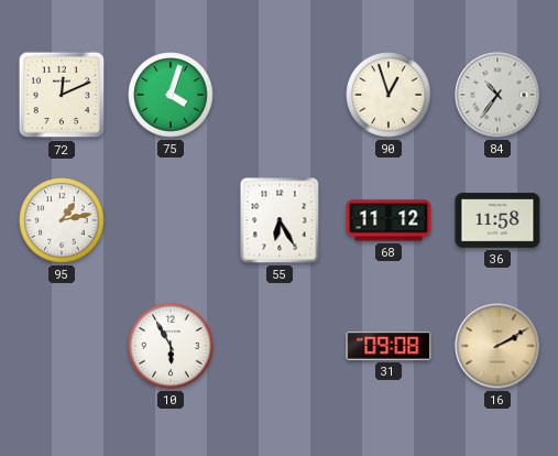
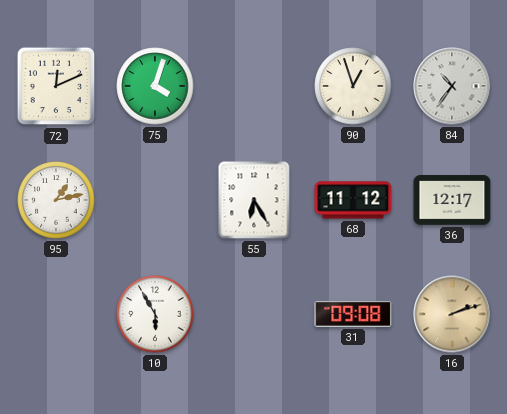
36: 11:58 -> 12:17 (452, 200)
16: 2:10 -> 2:12 (452, 314)
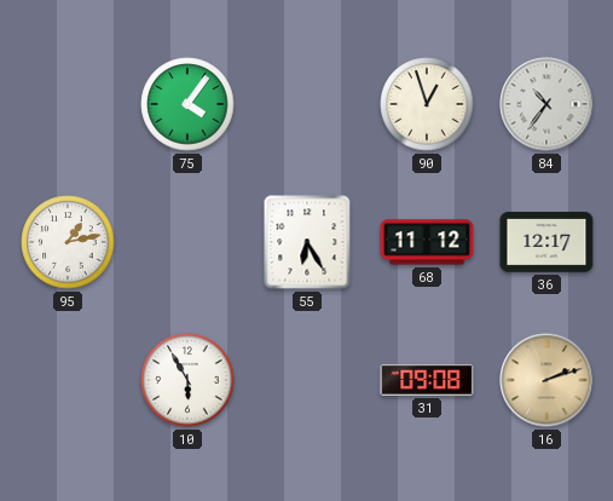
72: 12:11 -> none (56, 86)
75: 4:03 -> 4:06 (187, 104)
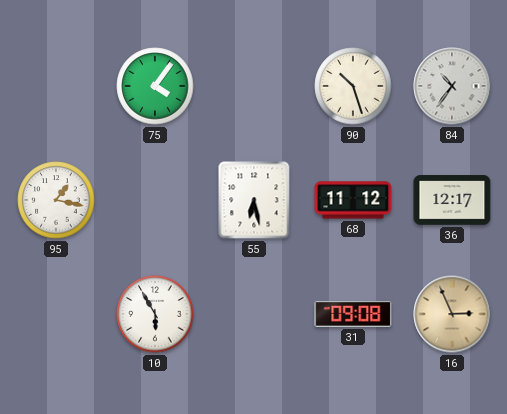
90: 12:57 -> 10:27 (353, 86)
95: 1:13 -> 1:17 (56, 200)
55: 6:25 -> 6:28 (254, 200)
16: 2:12 -> 2:56 (452, 314)
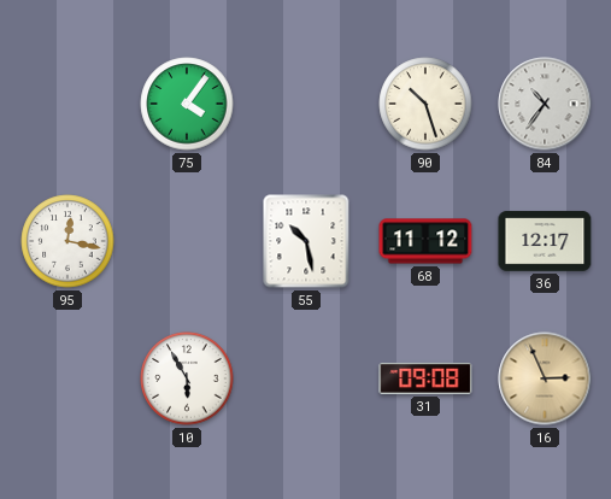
95: 1:17 -> 12:17 (67, 241)
55: 6:28 -> 10:28 (306, 241)
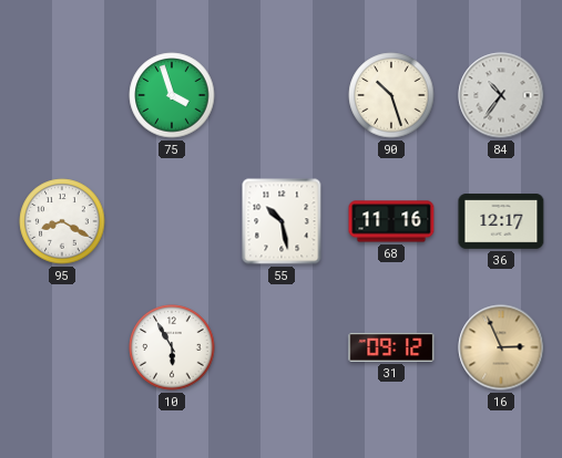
75: 4:06 -> 3:57 (172, 95)
95: 12:17 -> 8:20 (62, 221)
68: 11:12 -> 11:16 (391, 221)
31: 09:08 -> 09:12 (391, 347)
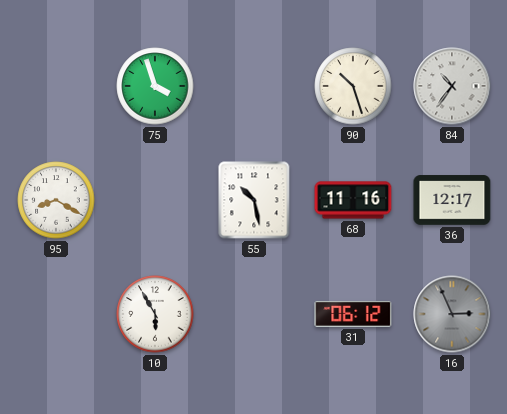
31: 09:12 -> 06:12 (353, 314)
16 dial: champagne -> grey (452, 314)
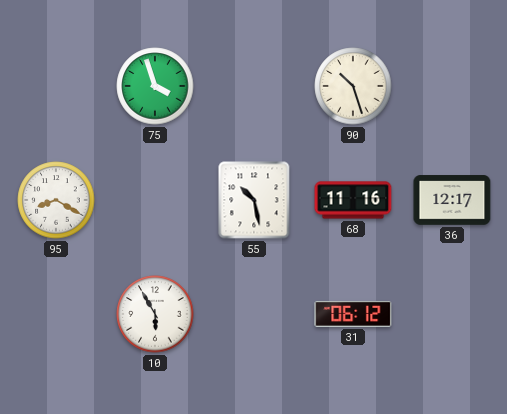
84: 10:36 -> none (452, 86)
16: 2:56 -> none (452, 314)
